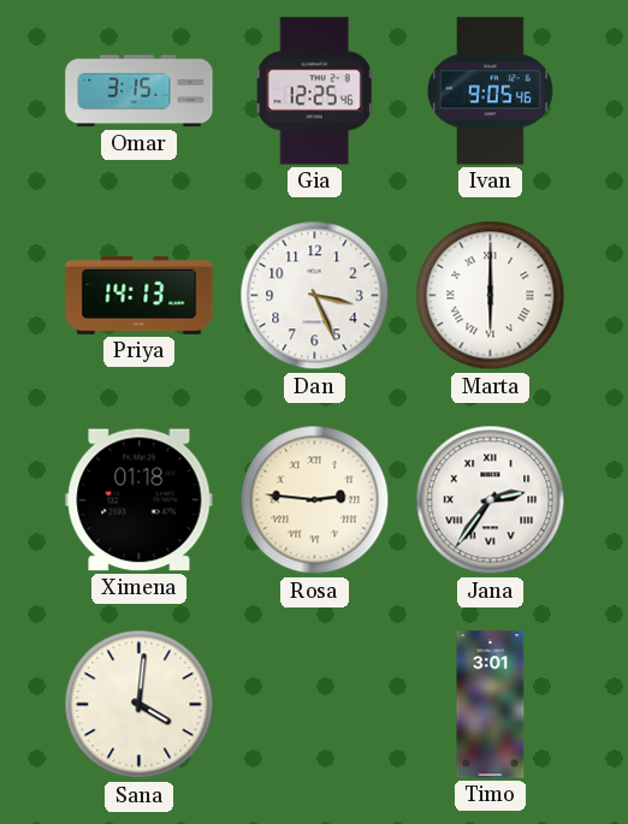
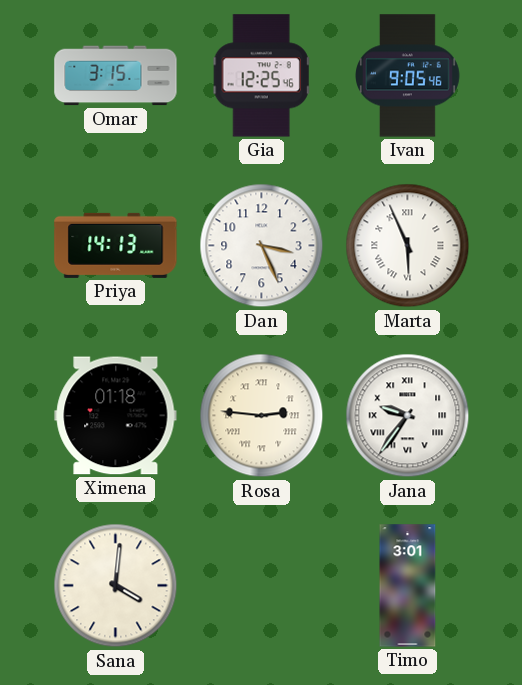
Marta: 6:00 -> 5:56 (408, 246)
Jana: 2:36 -> 9:36 (408, 416)
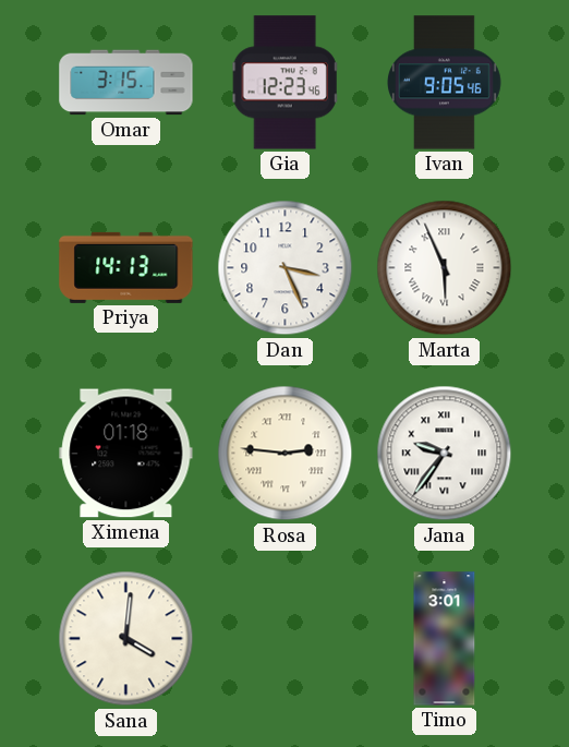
Gia: 12:25 -> 12:23 (286, 83)
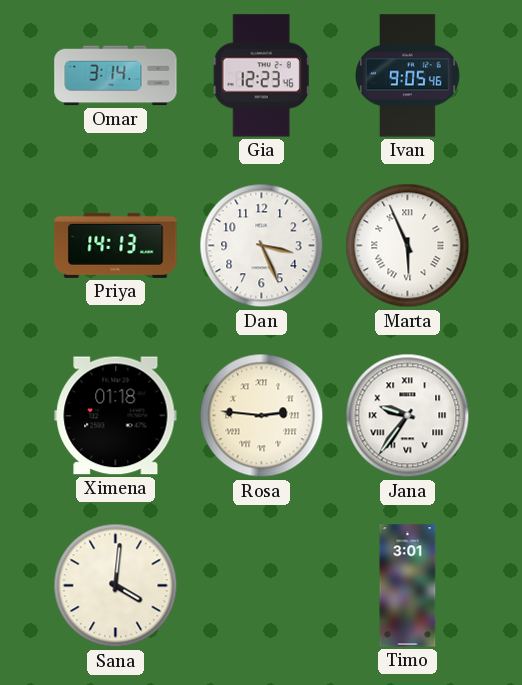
Omar: 3:15 -> 3:14 (116, 76)
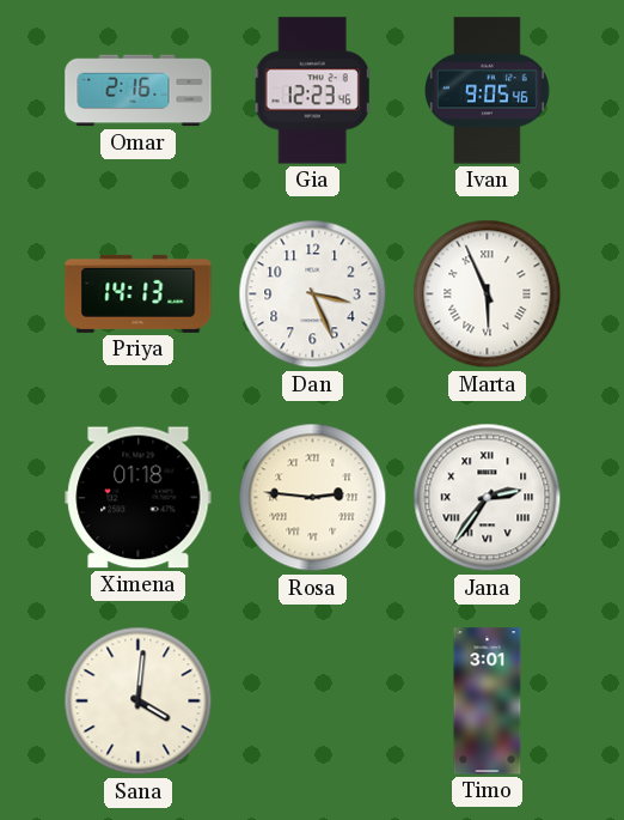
Omar: 3:14 -> 2:16 (139, 91)
Jana: 9:36 -> 2:36 (488, 498)
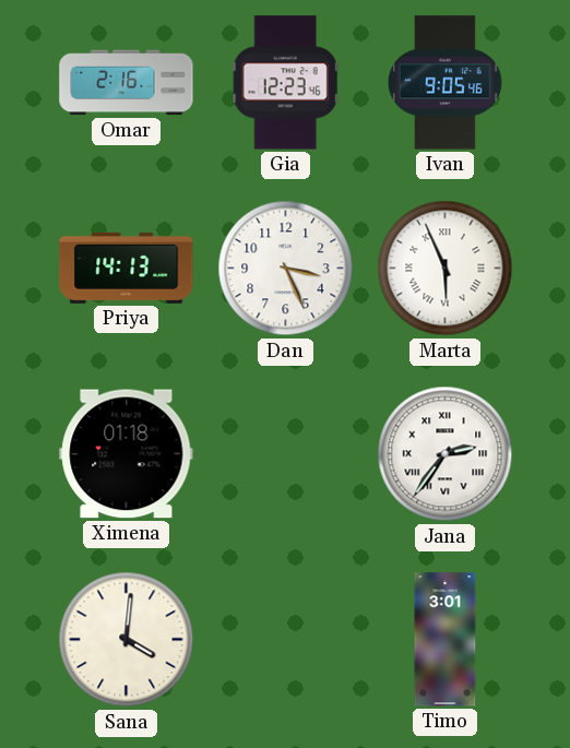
Rosa: 2:46 -> none (313, 498)
